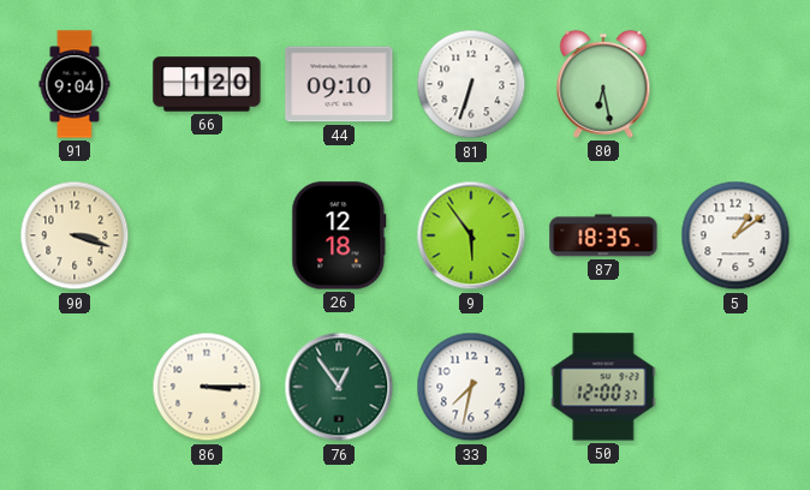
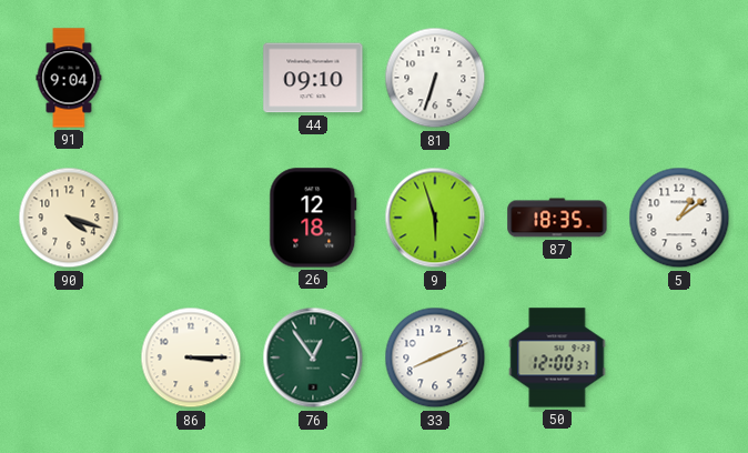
66: 1:20 -> none (207, 84)
80: 6:28 -> none (603, 84)
90: 3:18 -> 4:18 (69, 218)
9: 5:54 -> 5:57 (435, 218)
33: 7:32 -> 8:11 (435, 358)
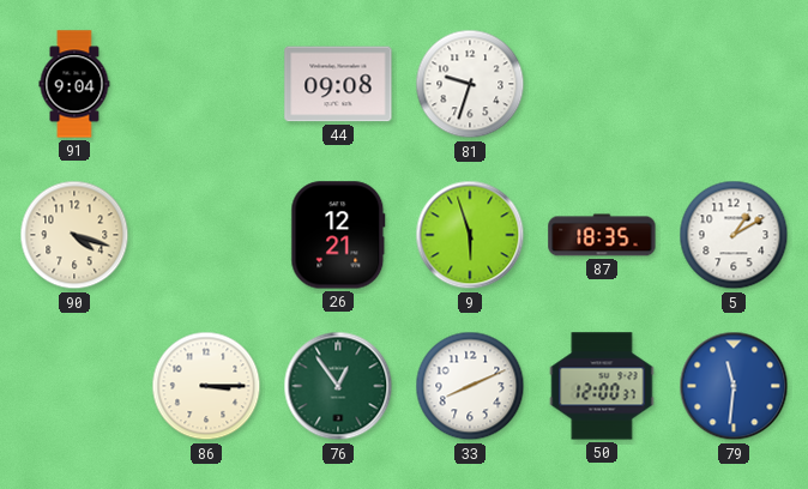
44: 09:10 -> 09:08 (338, 84)
81: 6:33 -> 9:33 (470, 84)
26: 12:18 -> 12:21 (338, 235)
5: 1:09 -> 1:10 (734, 235)
79: none -> 11:31 (734, 386)
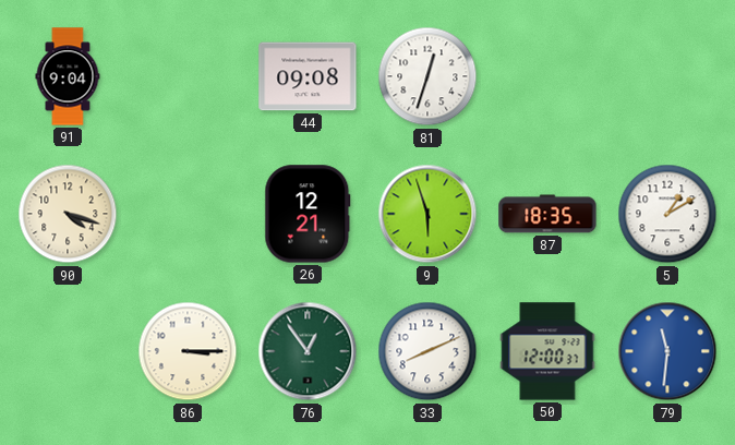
81: 9:33 -> 12:33 (427, 76)
